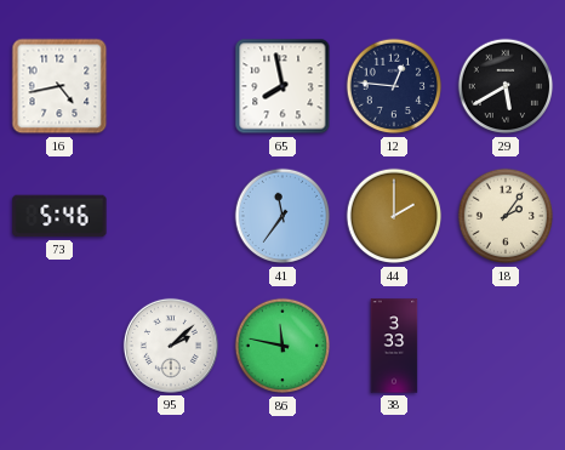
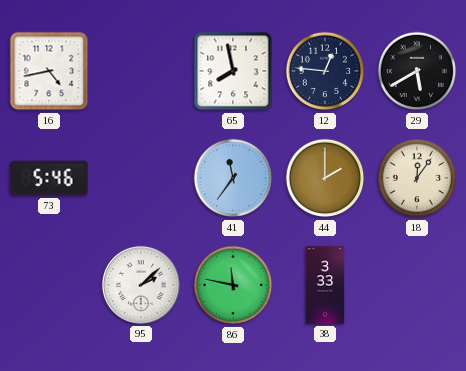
18: 2:06 -> 12:06 (417, 178)
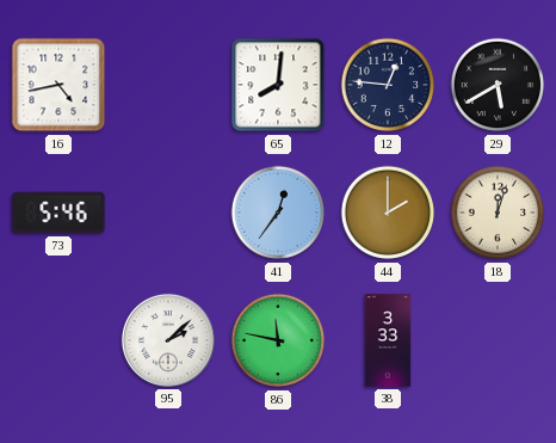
65: 7:58 -> 8:01 (278, 85)
41: 11:36 -> 12:36 (278, 213)
18: 12:06 -> 12:03 (498, 213)
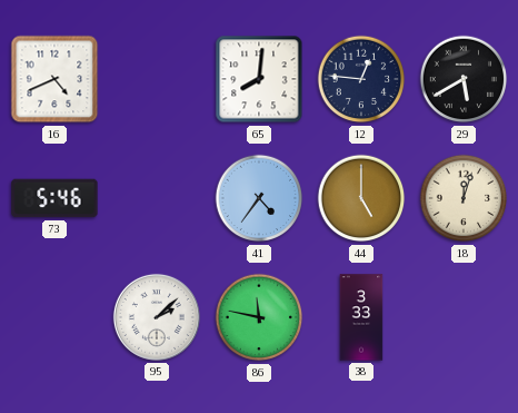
16: 4:43 -> 4:41 (54, 79)
41: 12:36 -> 4:36 (259, 198)
44: 2:00 -> 5:00 (361, 198)
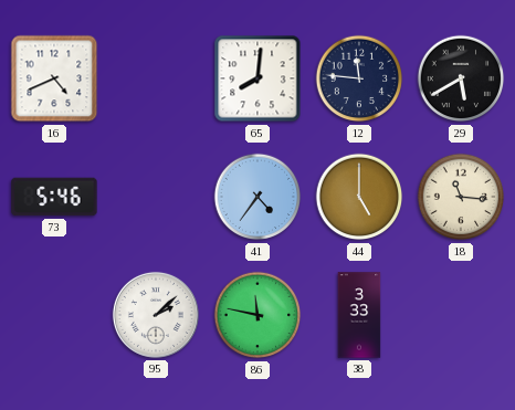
12: 12:46 -> 11:46 (359, 78)
18: 12:03 -> 11:16 (461, 197)
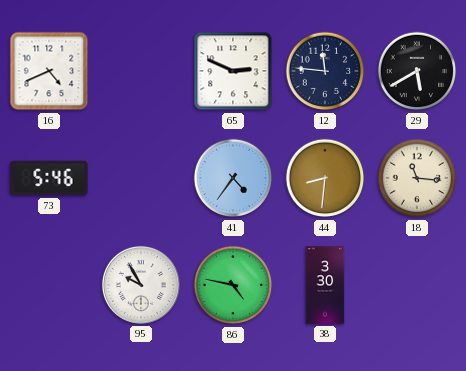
65: 8:01 -> 2:49 (233, 71)
44: 5:00 -> 8:31 (325, 178)
95: 2:08 -> 9:55 (141, 285)
86: 11:47 -> 4:47 (233, 285)
38: 3:33 -> 3:30 (325, 285)
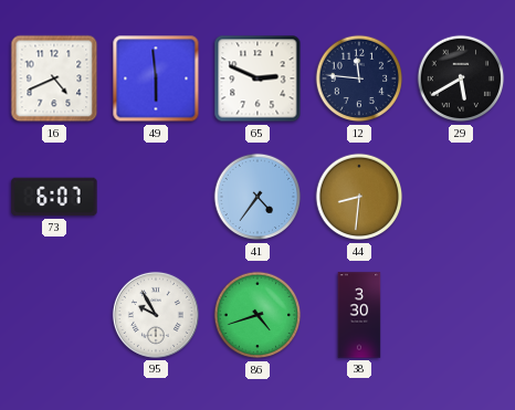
49: none -> 5:59 (156, 78)
73: 5:46 -> 6:07 (54, 197)
18: 11:16 -> none (417, 178)
86: 4:47 -> 4:42 (257, 315)
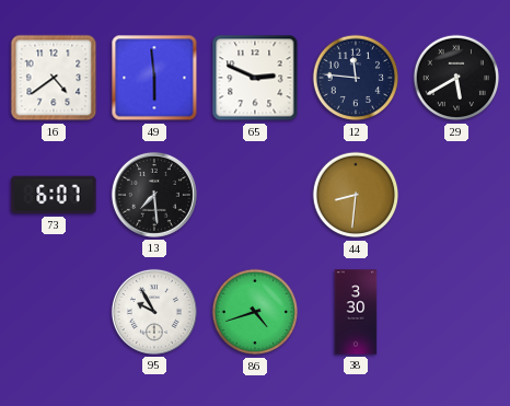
16: 4:41 -> 4:39 (54, 78)
13: none -> 7:29 (154, 195)
41: 4:36 -> none (257, 197)
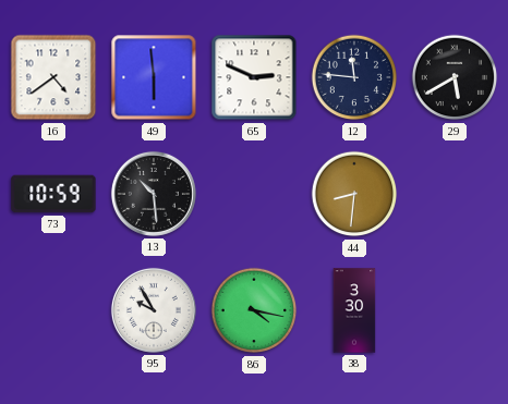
73: 6:07 -> 10:59 (53, 194)
13: 7:29 -> 10:29 (154, 194)
86: 4:42 -> 4:17 (254, 310)
